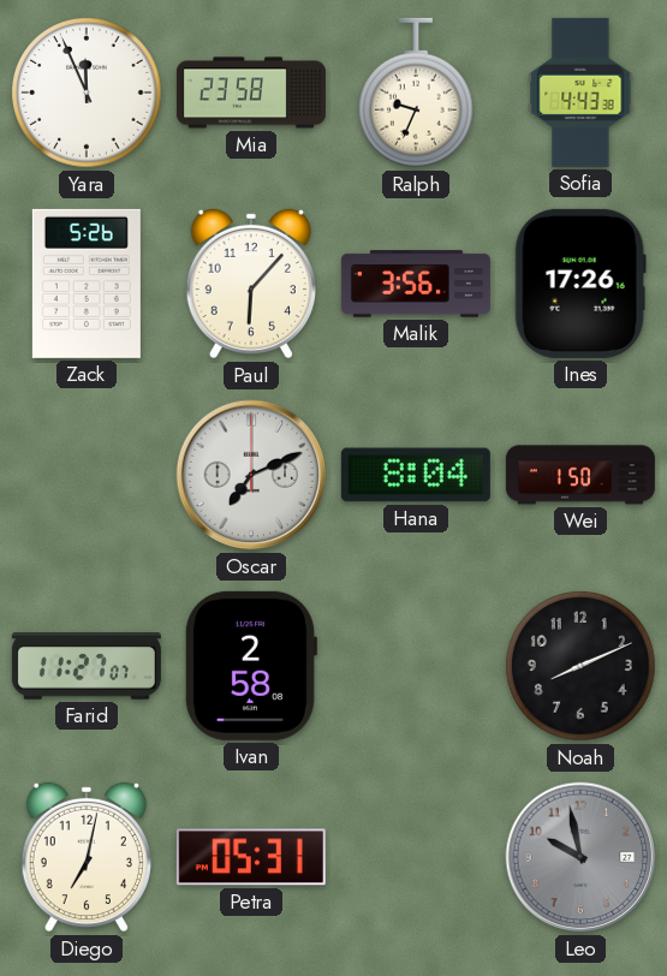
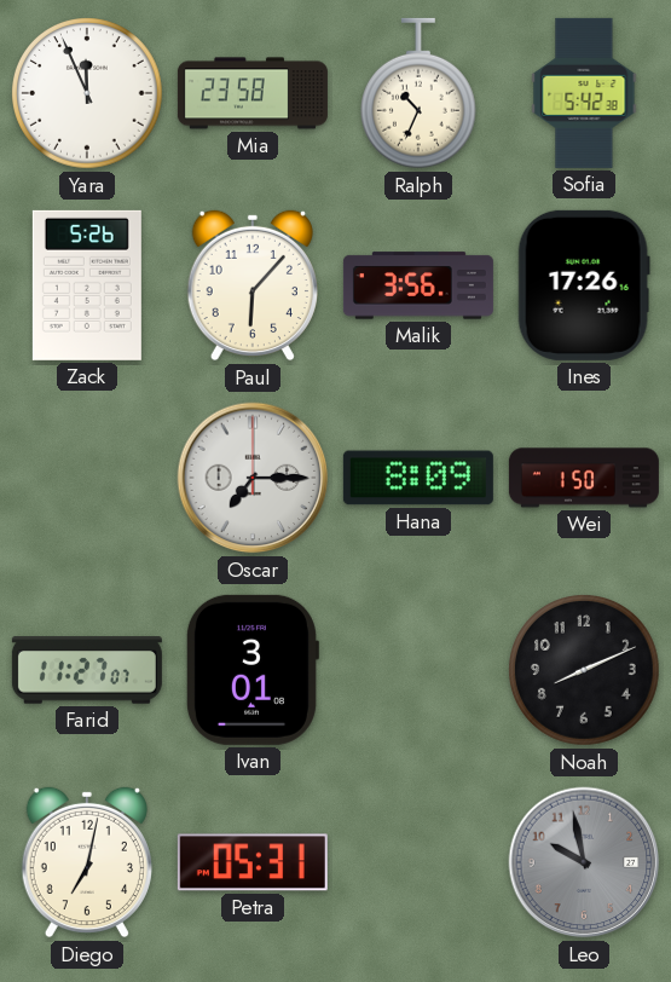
Ralph: 9:34 -> 10:34 (418, 93)
Sofia: 4:43 -> 5:42 (584, 93)
Oscar: 7:11 -> 7:15 (253, 478)
Hana: 8:04 -> 8:09 (418, 478)
Ivan: 2:58 -> 3:01 (251, 670)
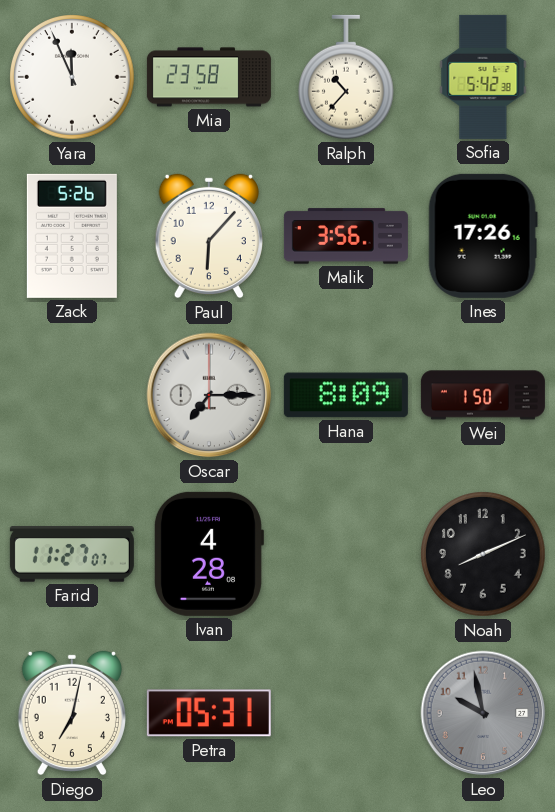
Ralph: 10:34 -> 10:37 (346, 77)
Ivan: 3:01 -> 4:28 (208, 554)
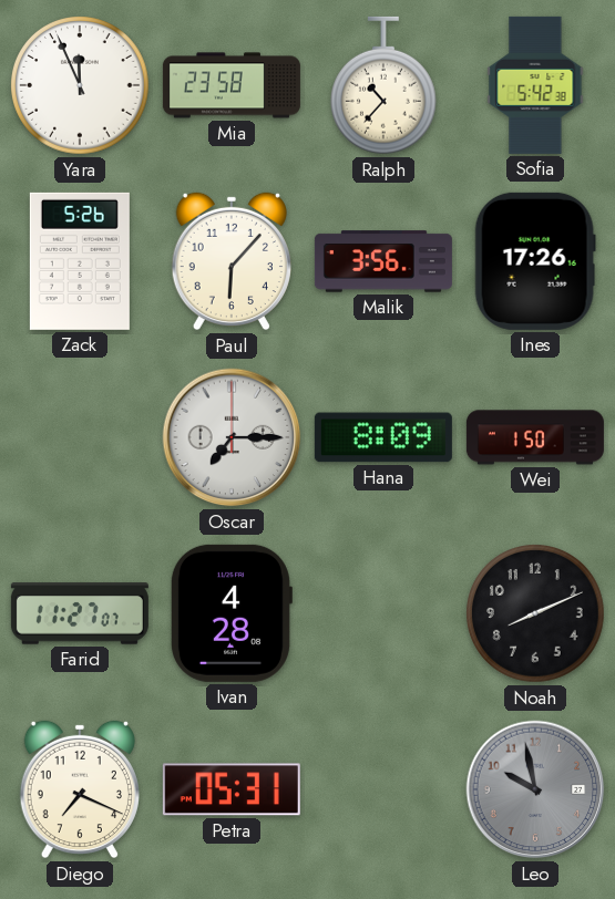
Diego: 7:02 -> 7:19 (80, 789)
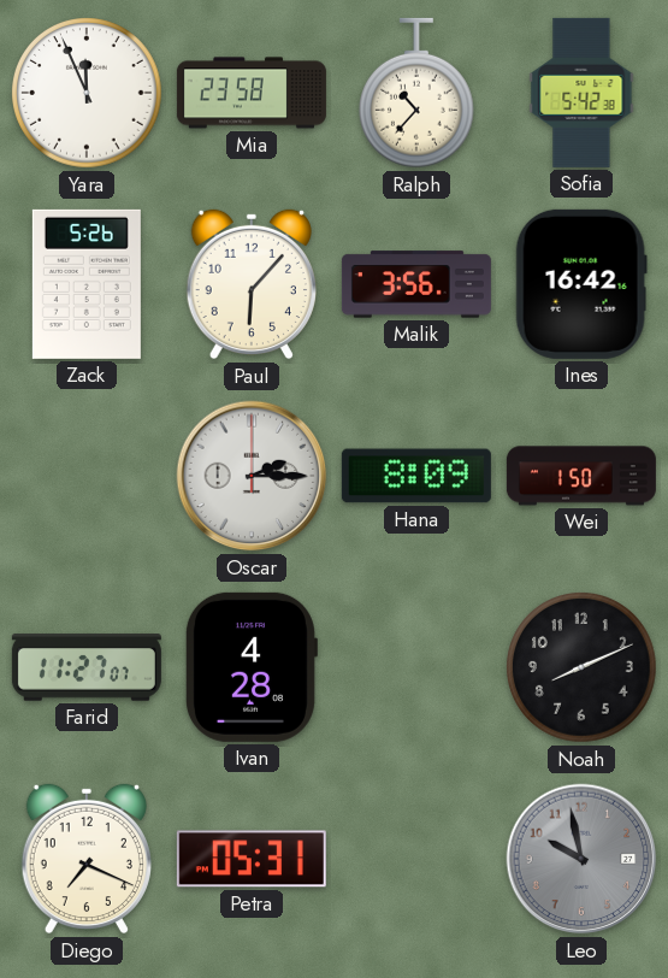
Ines: 17:26 -> 16:42 (581, 284)
Oscar: 7:15 -> 2:15 (252, 476)
